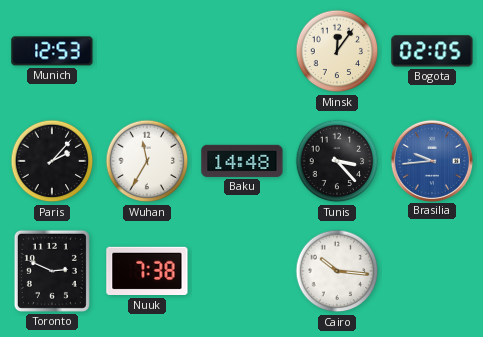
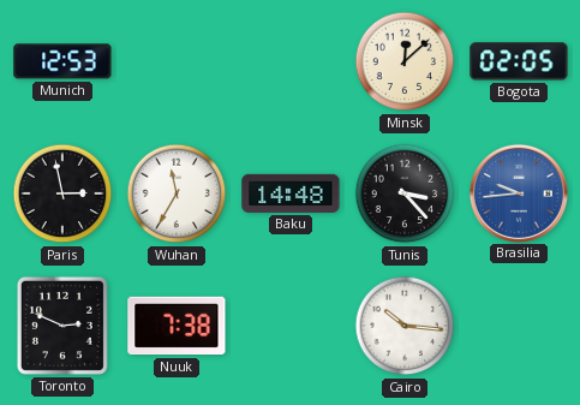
Minsk: 12:06 -> 12:08 (405, 61)
Paris: 2:07 -> 2:58 (62, 193)
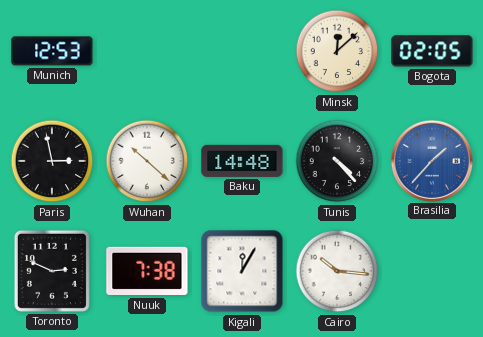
Wuhan: 11:35 -> 10:22 (147, 161)
Tunis: 3:23 -> 4:23 (337, 161)
Brasilia: 9:44 -> 1:37 (431, 160)
Kigali: none -> 12:05 (242, 271)
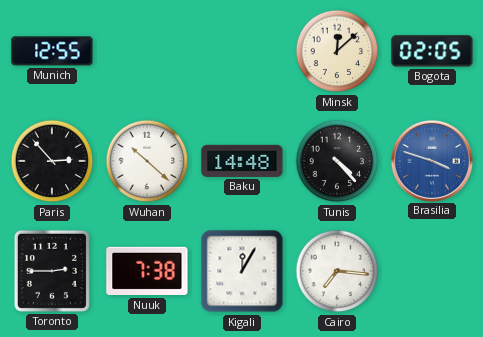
Munich: 12:53 -> 12:55 (52, 51)
Paris: 2:58 -> 2:53 (52, 161)
Brasilia: 1:37 -> 3:48 (431, 160)
Toronto: 2:49 -> 2:45 (52, 271)
Cairo: 10:16 -> 7:16 (337, 271)
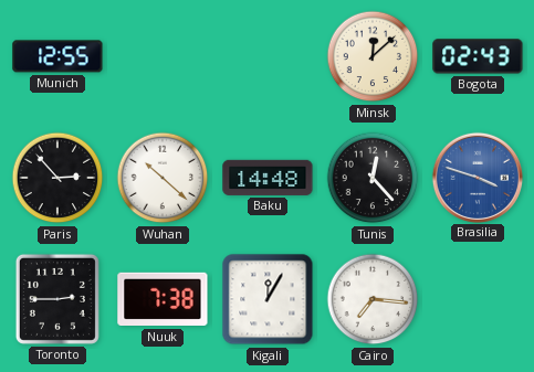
Bogota: 02:05 -> 02:43 (478, 56)
Tunis: 4:23 -> 12:23 (373, 178)
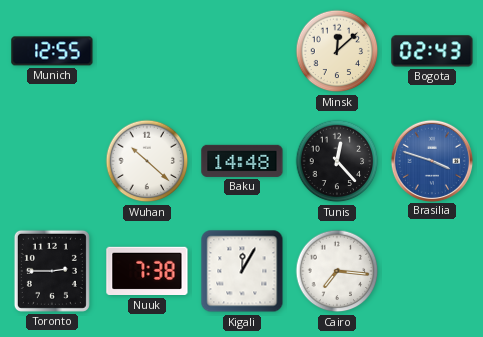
Paris: 2:53 -> none (57, 178)
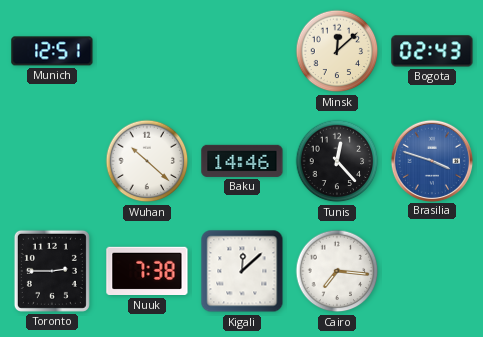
Munich: 12:55 -> 12:51 (52, 51)
Baku: 14:48 -> 14:46 (242, 161)
Kigali: 12:05 -> 12:08 (242, 271)
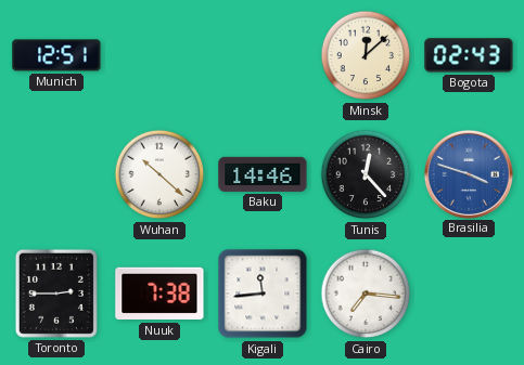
Kigali: 12:08 -> 11:44 (263, 294)
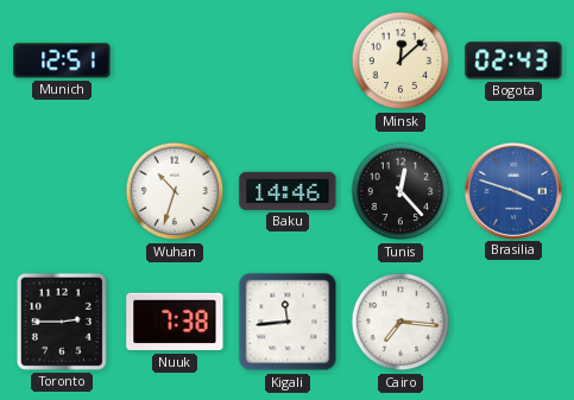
Wuhan: 10:22 -> 10:33 (175, 191)
